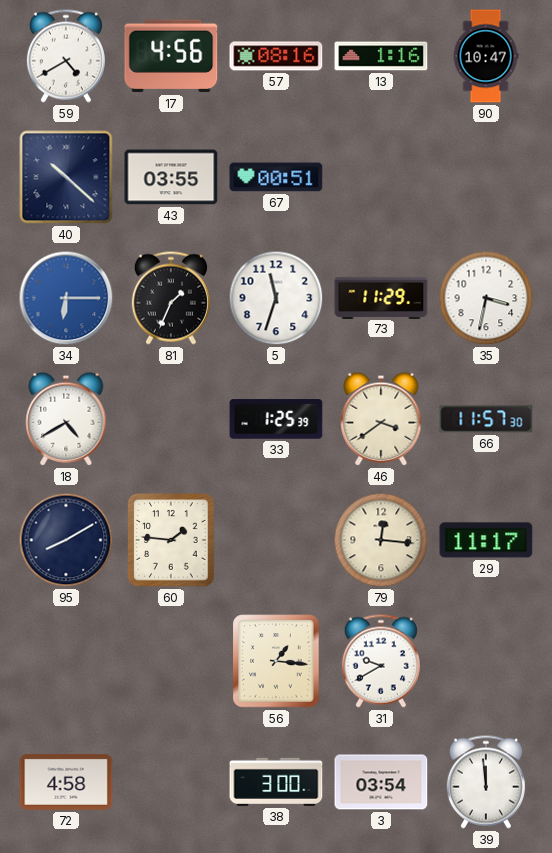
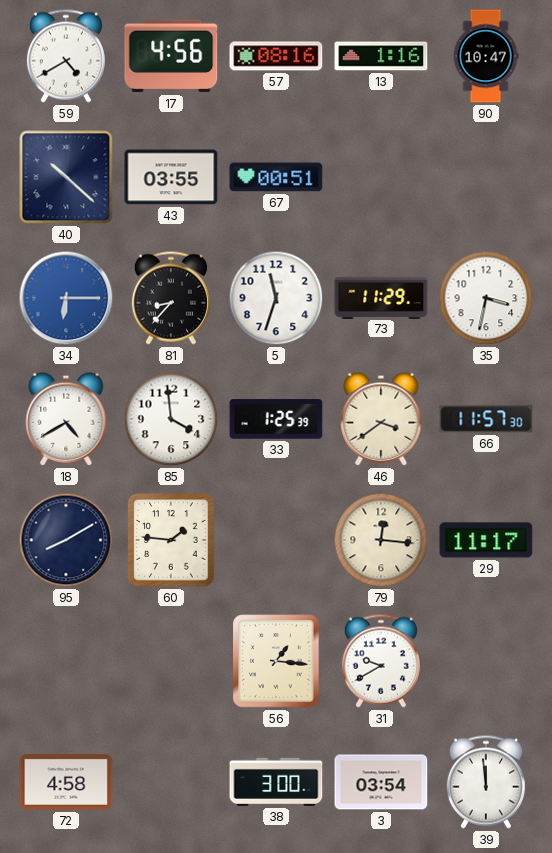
81: 1:34 -> 8:37 (171, 298)
85: none -> 3:59 (171, 419)
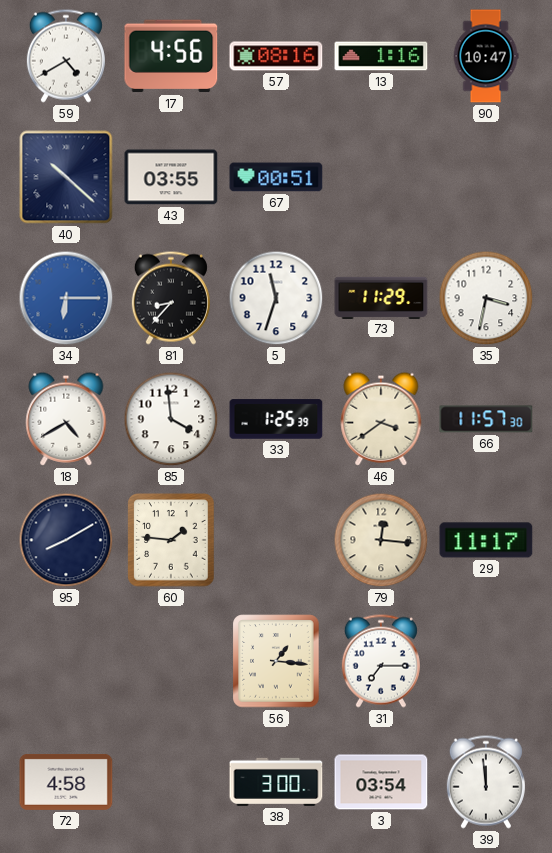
31: 9:40 -> 7:15 (381, 661)
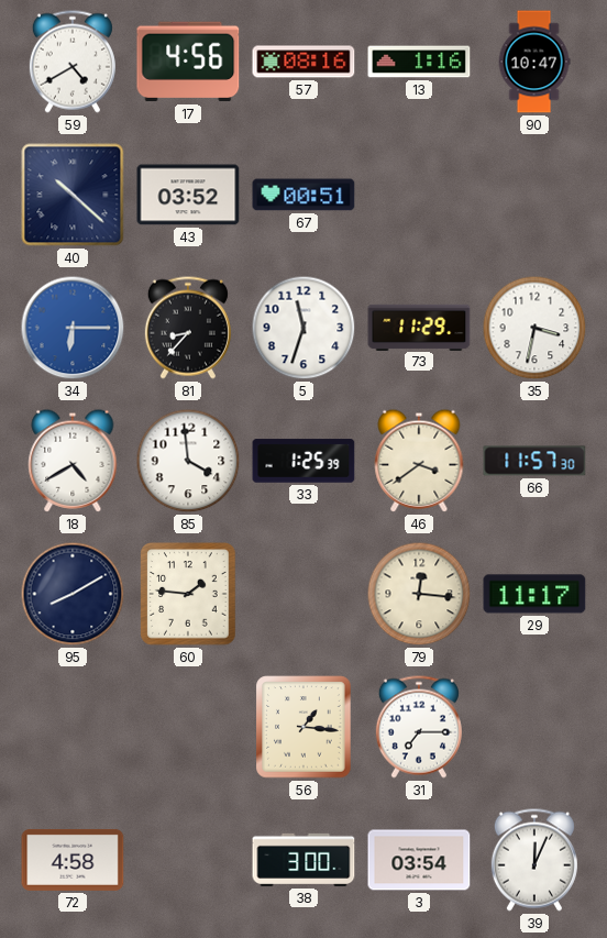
43: 03:55 -> 03:52 (188, 195)
39: 11:59 -> 12:04 (534, 860)
